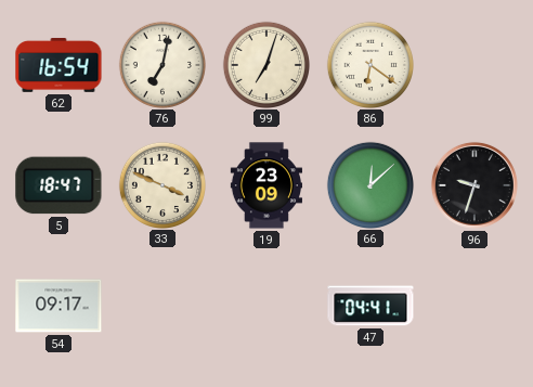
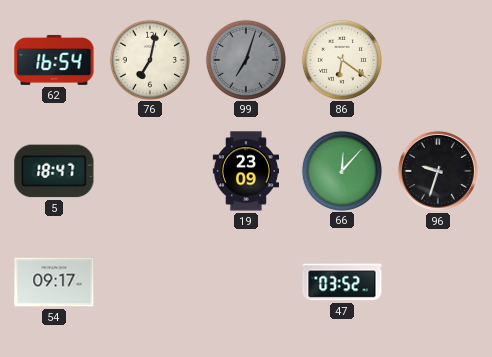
99 dial: cream -> grey (245, 59)
33: 3:49 -> none (161, 184)
66: 12:08 -> 12:07 (341, 170)
47: 04:41 -> 03:52 (342, 282)
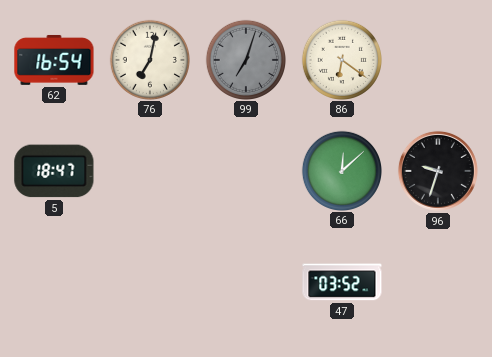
19: 23:09 -> none (245, 171)
66: 12:07 -> 12:08 (341, 170)
54: 09:17 -> none (54, 282)
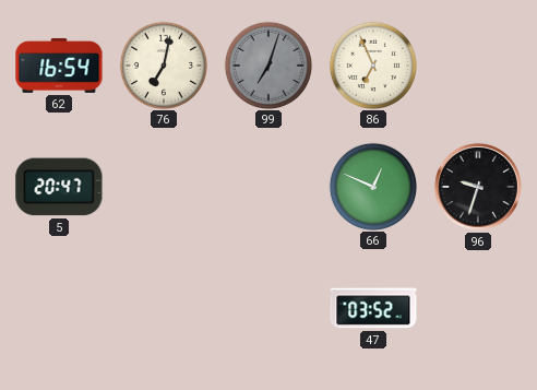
86: 6:21 -> 6:56 (372, 64)
5: 18:47 -> 20:47 (59, 187)
66: 12:08 -> 12:49 (372, 186)
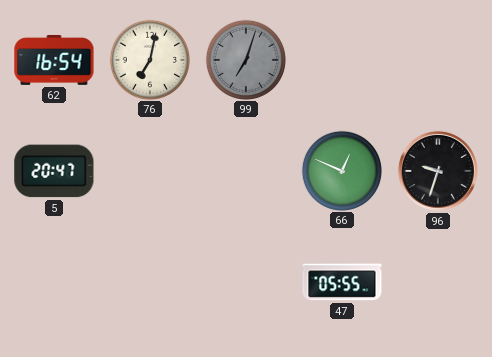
86: 6:56 -> none (372, 64)
47: 03:52 -> 05:55 (342, 282)
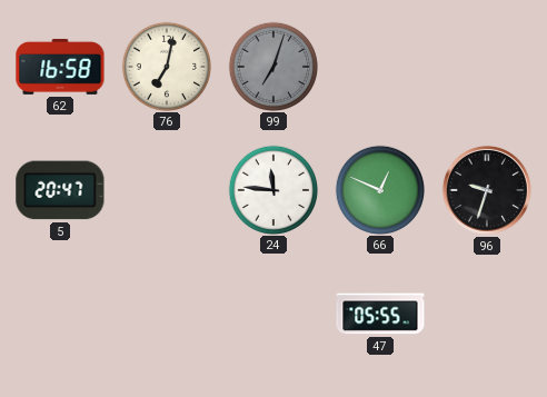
62: 16:54 -> 16:58 (60, 67)
24: none -> 11:46 (272, 189)
